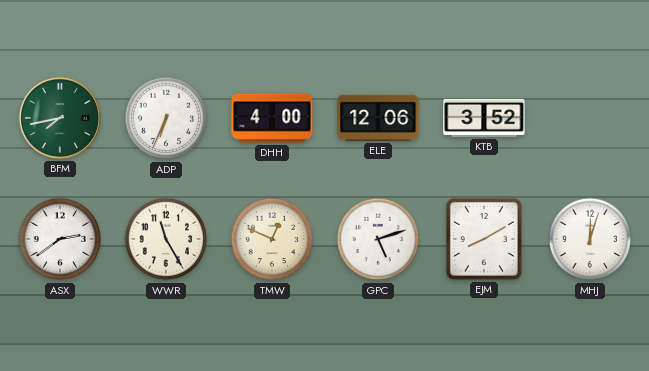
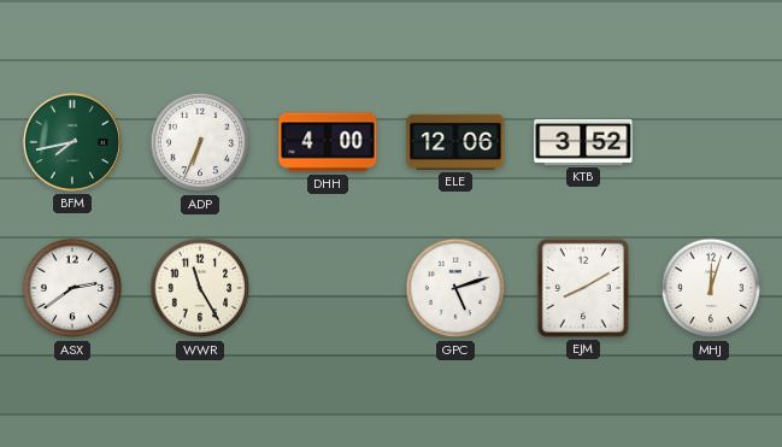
TMW: 12:49 -> none (272, 239)
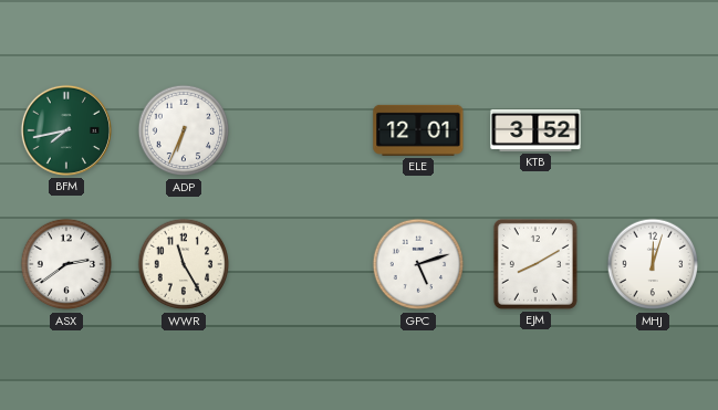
DHH: 4:00 -> none (328, 142)
ELE: 12:06 -> 12:01 (418, 130)
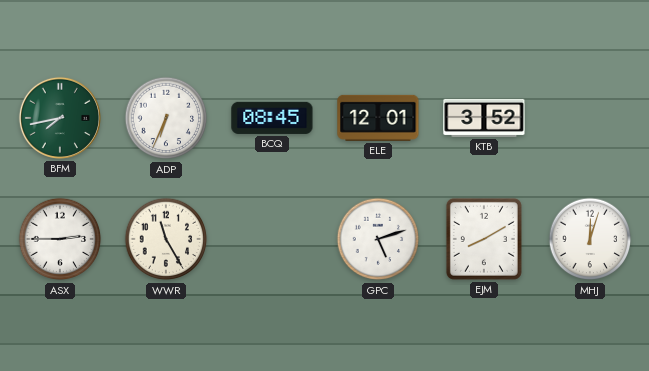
BCQ: none -> 08:45 (272, 118)
ASX: 2:39 -> 2:45 (60, 239)
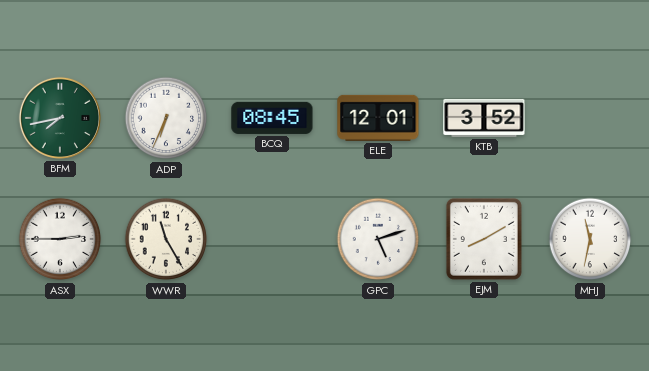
MHJ: 12:03 -> 11:32 (590, 239)
